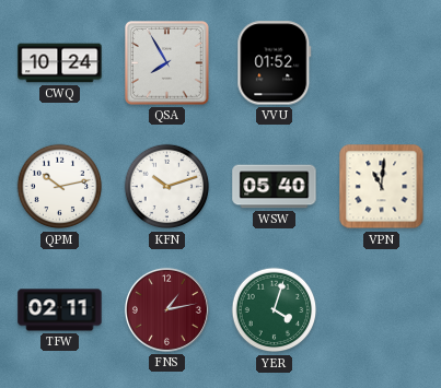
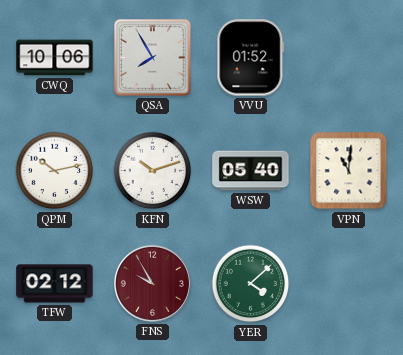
CWQ: 10:24 -> 10:06 (55, 58)
TFW: 02:11 -> 02:12 (55, 284)
FNS: 1:13 -> 9:55 (152, 283)
YER: 4:03 -> 4:08 (251, 284)
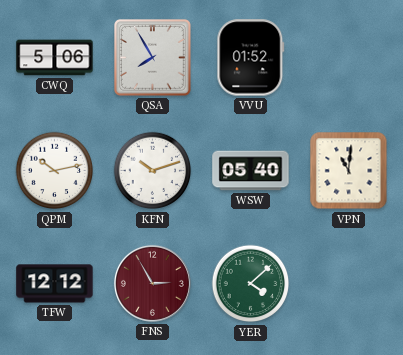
CWQ: 10:06 -> 5:06 (55, 58)
TFW: 02:12 -> 12:12 (55, 284)
FNS: 9:55 -> 2:55 (152, 283)
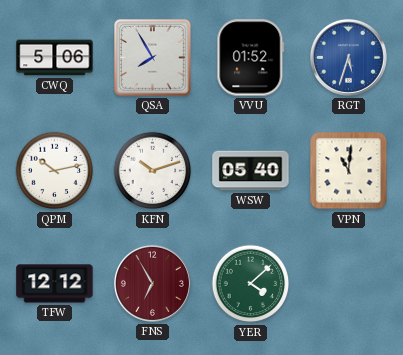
RGT: none -> 5:33 (348, 57)
FNS: 2:55 -> 6:55 (152, 283)
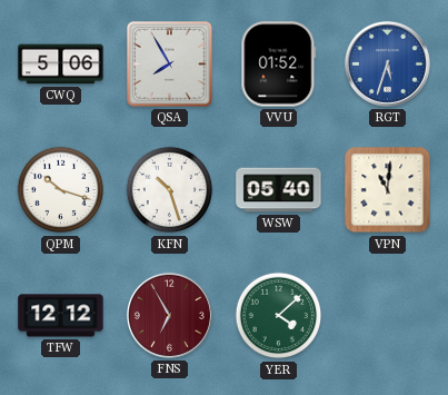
QPM: 10:13 -> 10:18 (61, 190)
KFN: 10:12 -> 10:27 (170, 190)
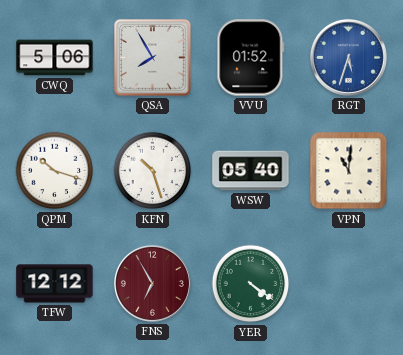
YER: 4:08 -> 4:21 (251, 284)
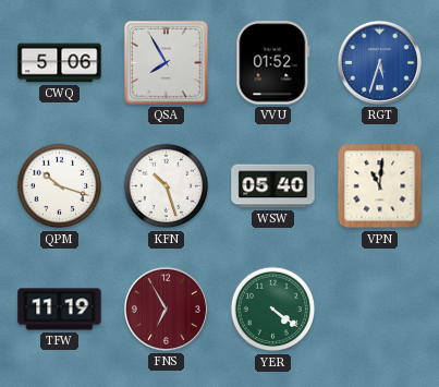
TFW: 12:12 -> 11:19 (60, 310)
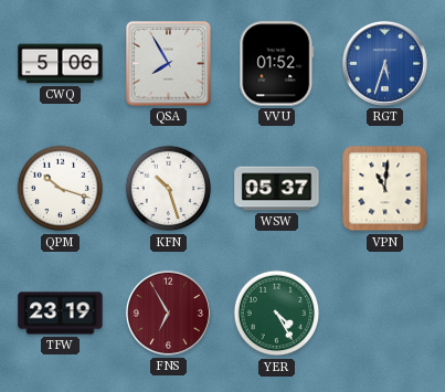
WSW: 05:40 -> 05:37 (277, 189)
TFW: 11:19 -> 23:19 (61, 314)
YER: 4:21 -> 4:25 (277, 314)
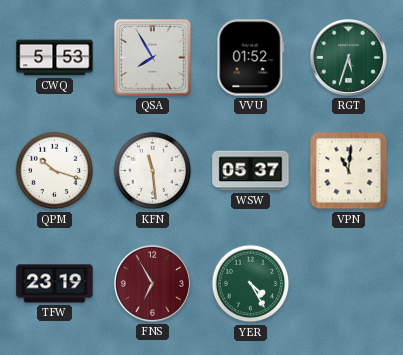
CWQ: 5:06 -> 5:53 (55, 58)
RGT dial: blue -> green (348, 57)
KFN: 10:27 -> 11:29 (153, 171)
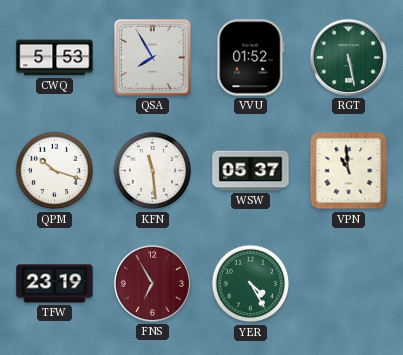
RGT: 5:33 -> 5:28 (348, 57)
VPN: 11:01 -> 10:59 (349, 171)
